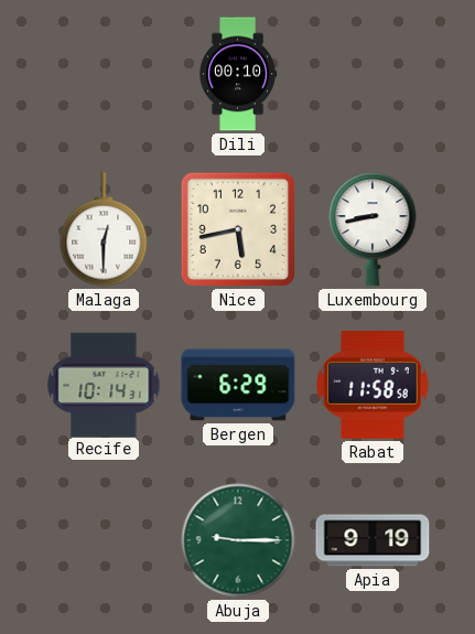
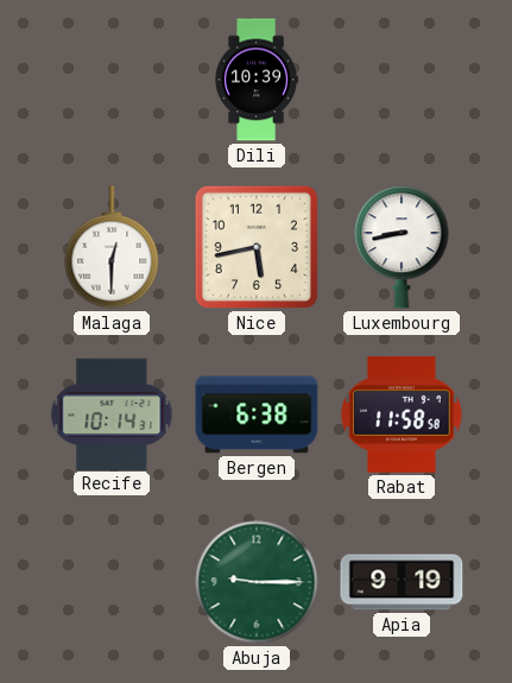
Dili: 00:10 -> 10:39 (257, 80)
Bergen: 6:29 -> 6:38 (257, 415)
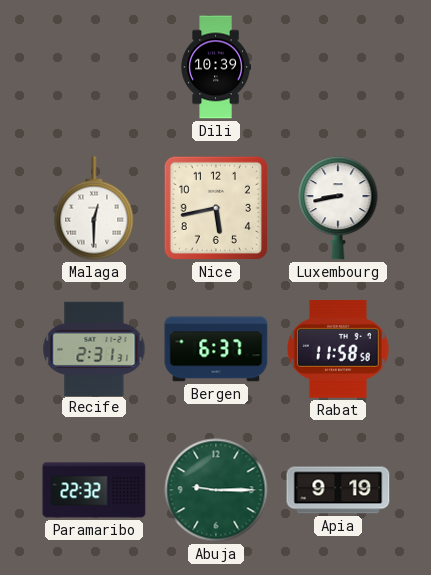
Recife: 10:14 -> 2:31 (94, 348)
Bergen: 6:38 -> 6:37 (216, 349)
Paramaribo: none -> 22:32 (94, 490)
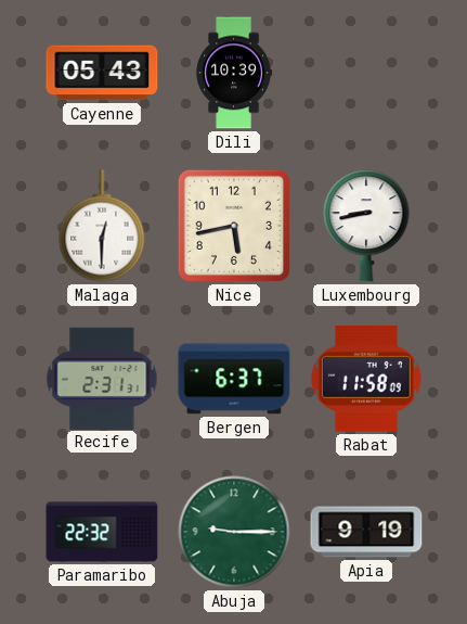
Cayenne: none -> 05:43 (102, 73)
Rabat: 11:58:58 -> 11:58:09 (366, 379)
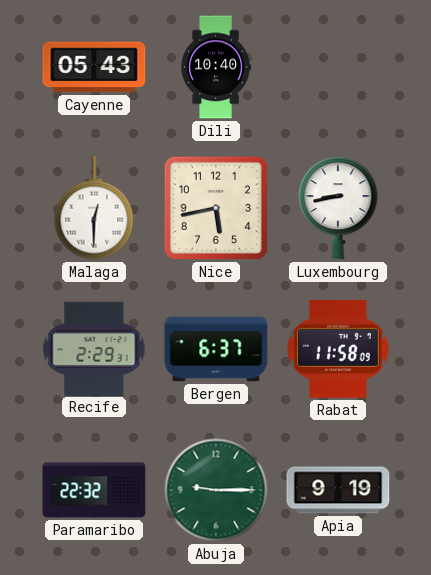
Dili: 10:39 -> 10:40 (216, 67)
Recife: 2:31 -> 2:29 (94, 348)
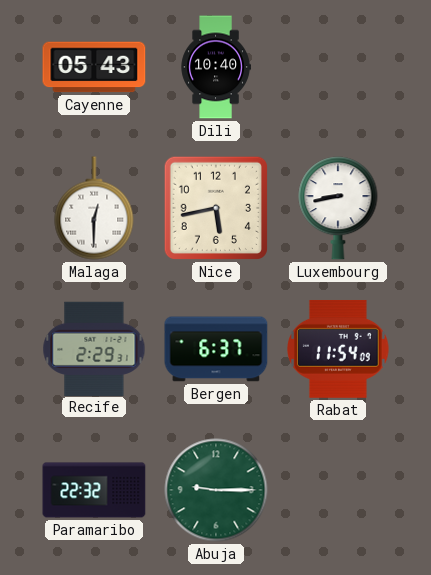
Rabat: 11:58 -> 11:54 (338, 349)
Apia: 9:19 -> none (338, 490)
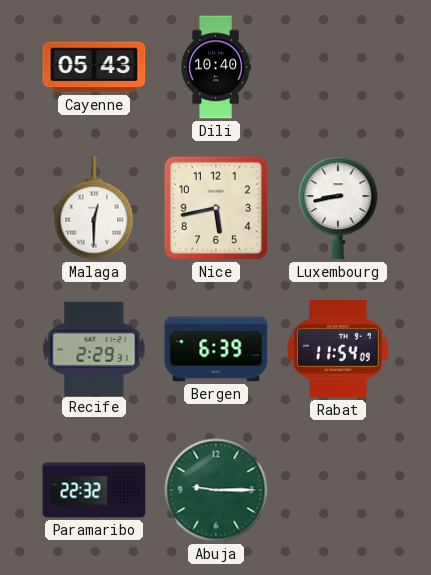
Bergen: 6:37 -> 6:39 (216, 349)
